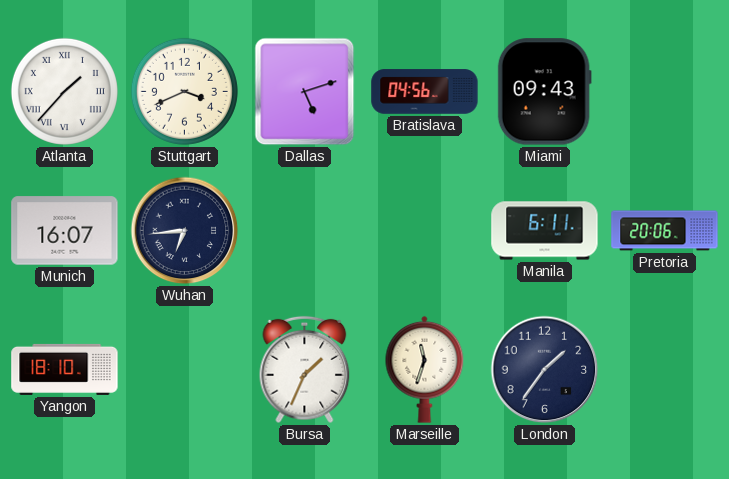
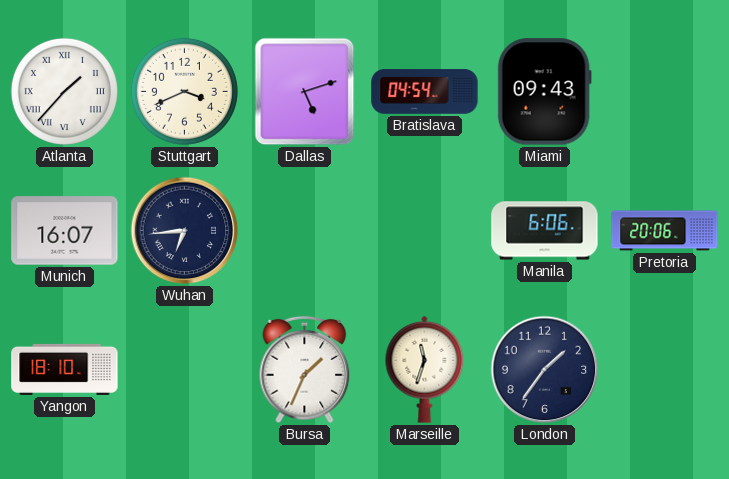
Bratislava: 04:56 -> 04:54 (425, 92)
Manila: 6:11 -> 6:06 (545, 231)
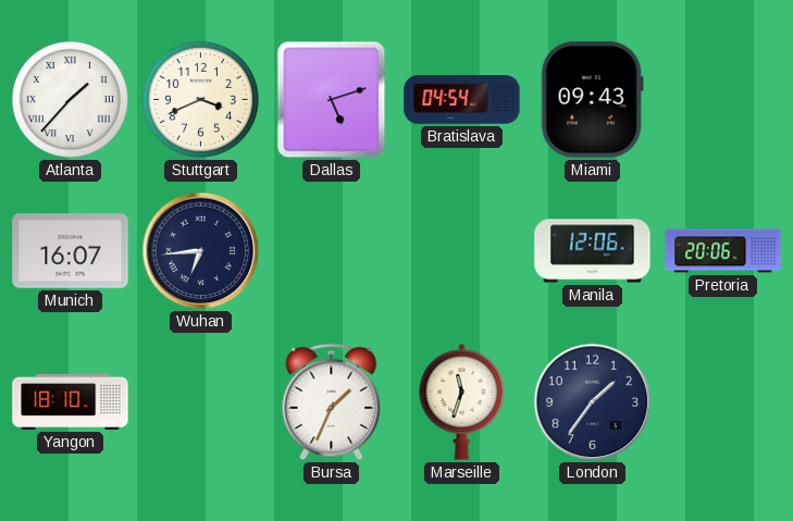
Manila: 6:06 -> 12:06 (593, 251)
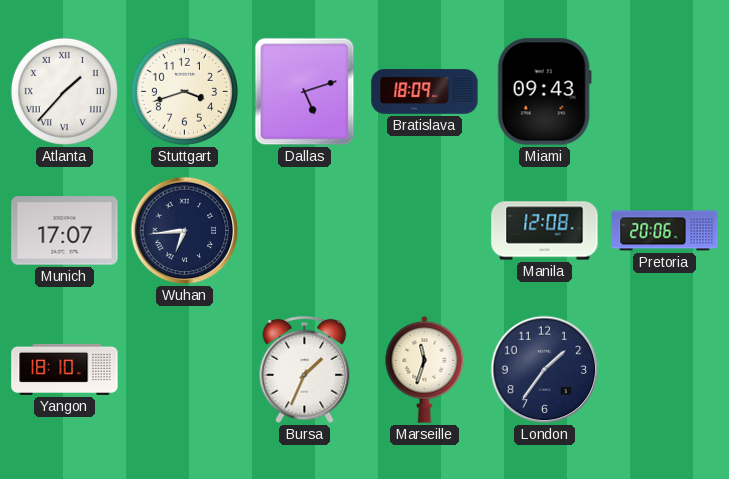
Stuttgart: 3:41 -> 3:42 (184, 91)
Bratislava: 04:54 -> 18:09 (425, 92)
Munich: 16:07 -> 17:07 (65, 231)
Manila: 12:06 -> 12:08 (545, 231)
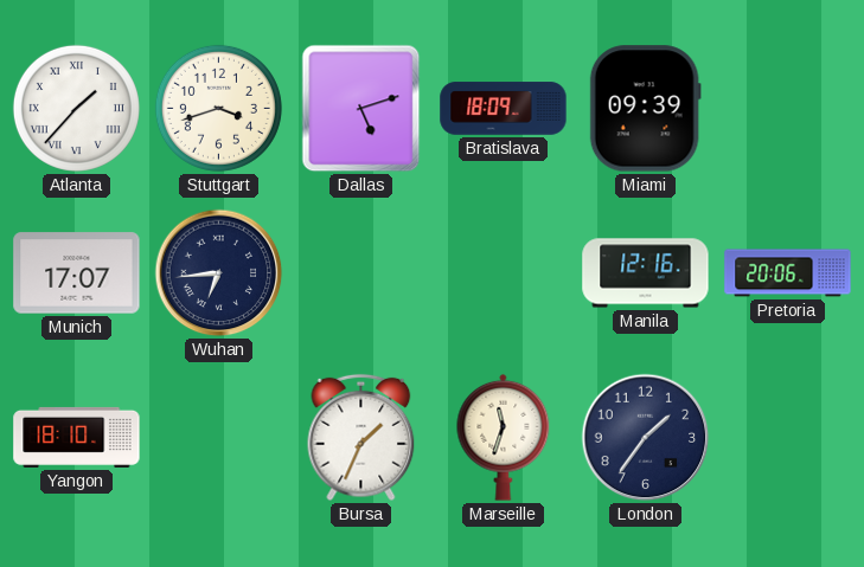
Miami: 09:43 -> 09:39 (645, 109)
Manila: 12:08 -> 12:16 (646, 273)
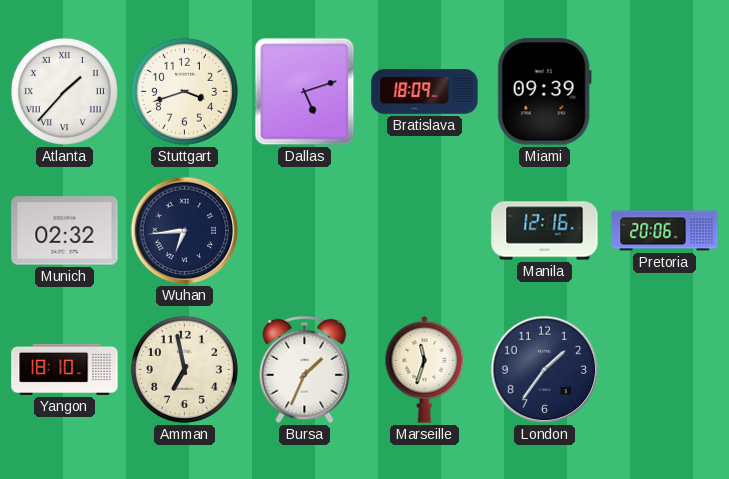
Munich: 17:07 -> 02:32 (65, 231)
Amman: none -> 6:58 (184, 369)
